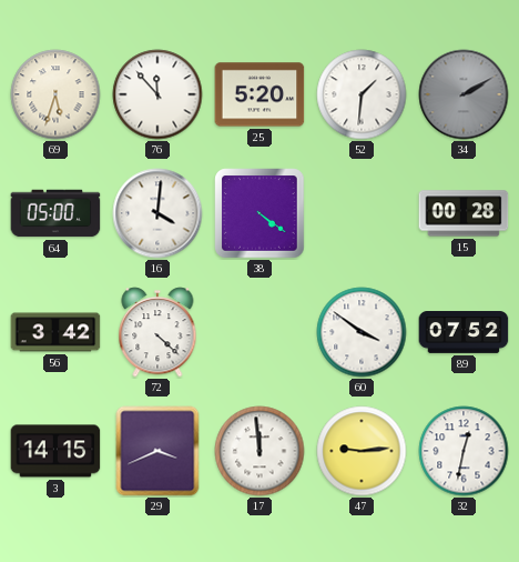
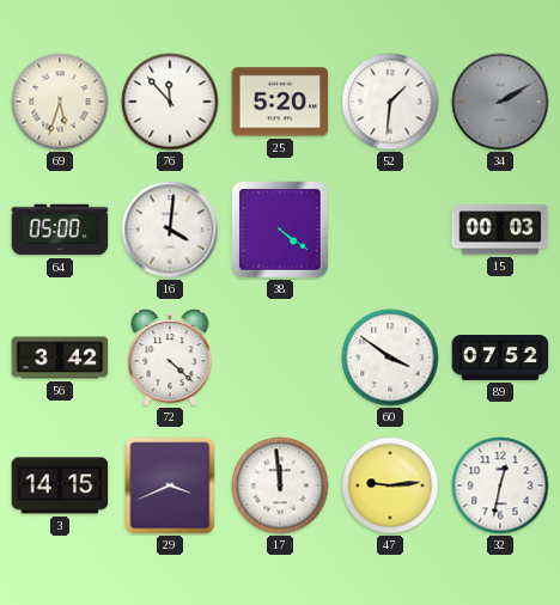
15: 00:28 -> 00:03 (500, 230)
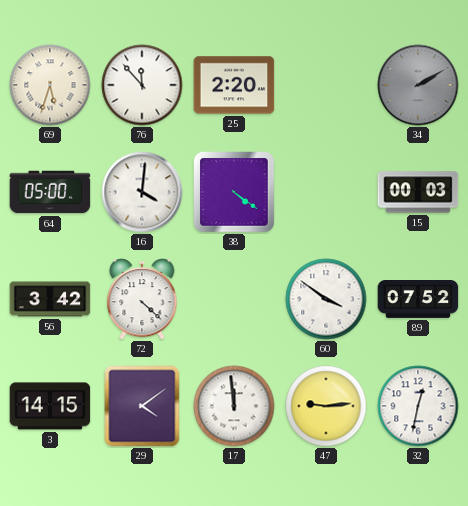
25: 5:20 -> 2:20 (234, 85)
52: 1:31 -> none (390, 102)
29: 3:41 -> 4:09 (142, 406)
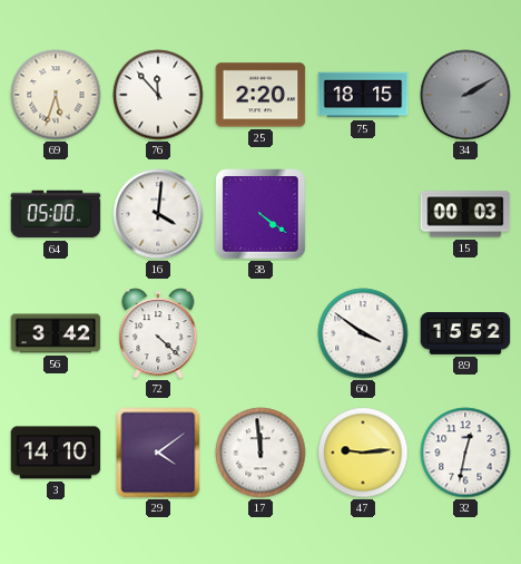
75: none -> 18:15 (363, 95)
89: 07:52 -> 15:52 (465, 334)
3: 14:15 -> 14:10 (56, 453)
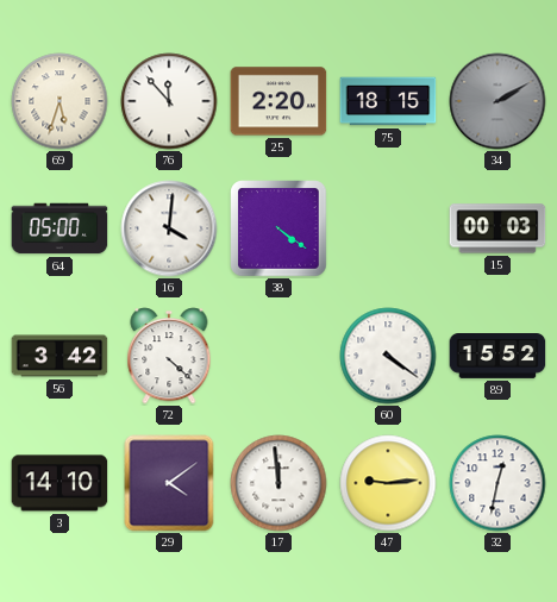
60: 3:51 -> 4:21 (388, 356)
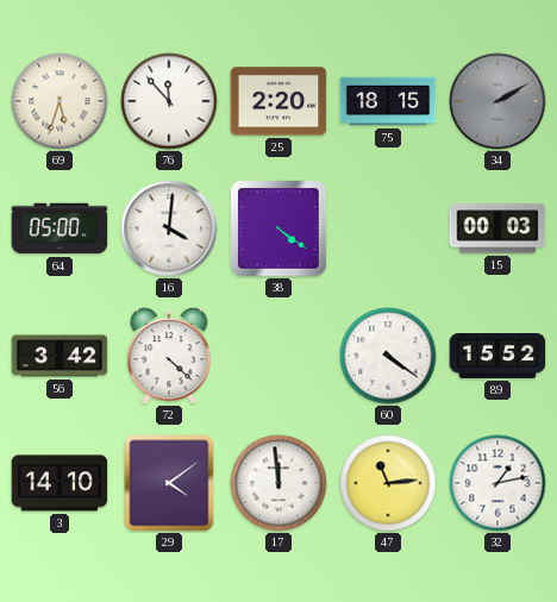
47: 9:14 -> 11:14 (388, 483)
32: 12:32 -> 1:13 (497, 483)
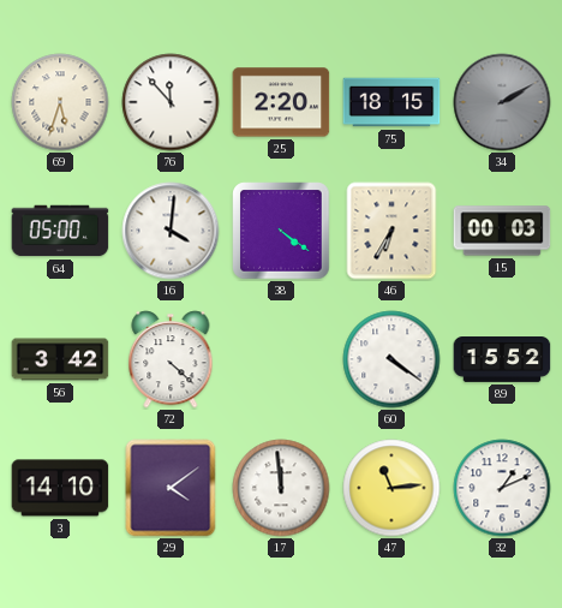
46: none -> 6:35 (391, 231)
32: 1:13 -> 1:11 (502, 488)
